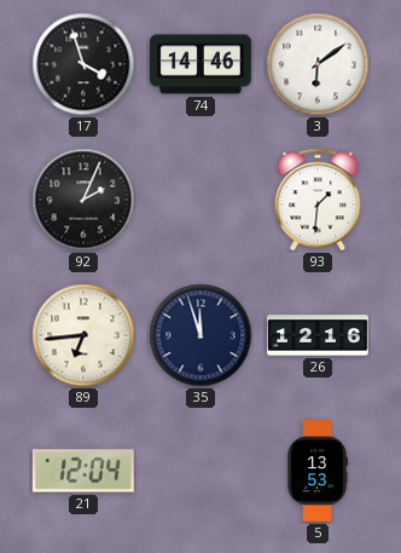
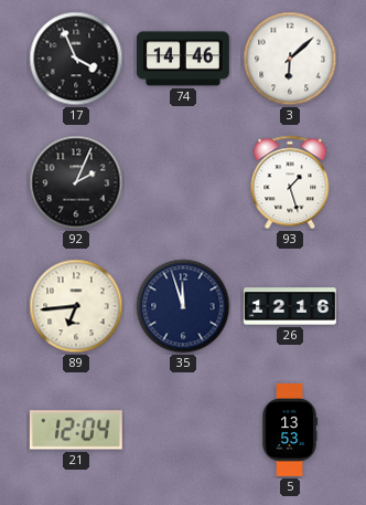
17: 3:57 -> 3:56 (76, 59)
3: 6:09 -> 6:08 (290, 59)
93: 1:31 -> 1:27 (290, 182)
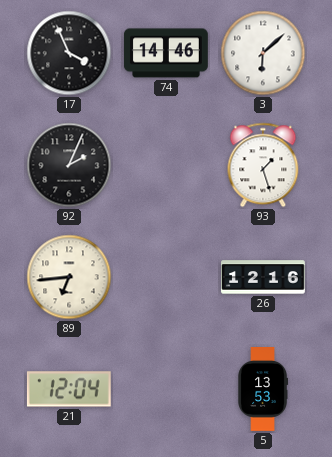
35: 11:57 -> none (183, 306)
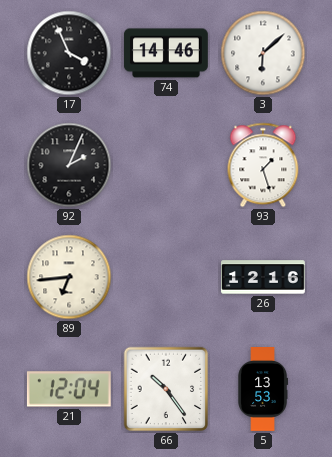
66: none -> 10:24 (166, 389)
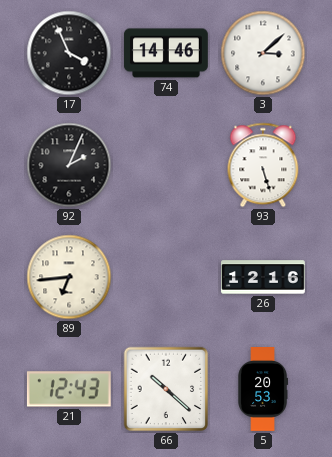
3: 6:08 -> 3:08 (263, 53)
93: 1:27 -> 5:27 (263, 165)
21: 12:04 -> 12:43 (69, 389)
66: 10:24 -> 10:22 (166, 389)
5: 13:53 -> 20:53 (262, 390)
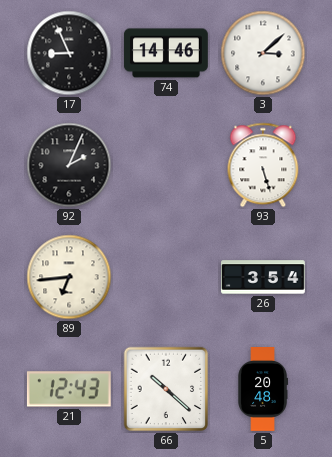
17: 3:56 -> 8:56 (69, 53)
26: 12:16 -> 3:54 (264, 277)
5: 20:53 -> 20:48 (262, 390)
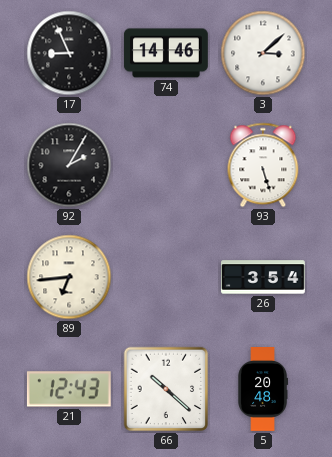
92: 2:04 -> 2:05 (69, 165)
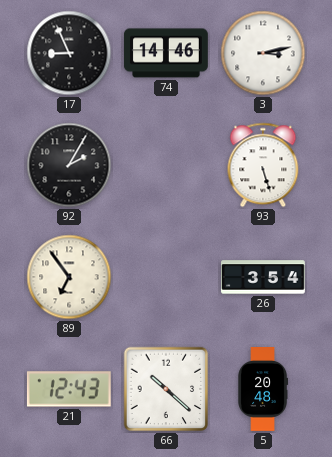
3: 3:08 -> 3:13 (263, 53)
89: 6:44 -> 6:54 (69, 277)
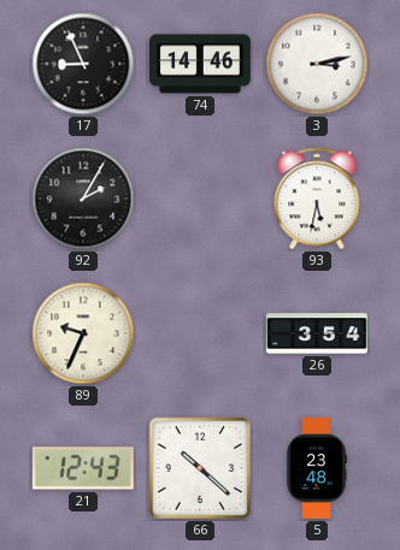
93: 5:27 -> 5:32 (317, 199)
89: 6:54 -> 9:34 (83, 333)
5: 20:48 -> 23:48 (316, 469)
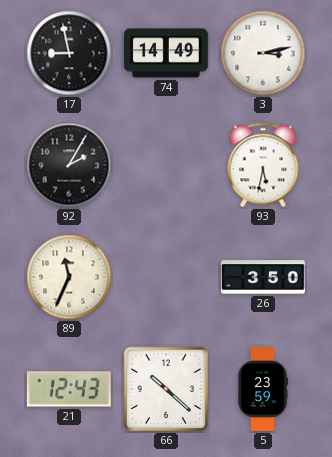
17: 8:56 -> 8:58 (69, 53)
74: 14:46 -> 14:49 (166, 53)
89: 9:34 -> 11:34 (69, 277)
26: 3:54 -> 3:50 (264, 277)
5: 23:48 -> 23:59 (262, 390)
